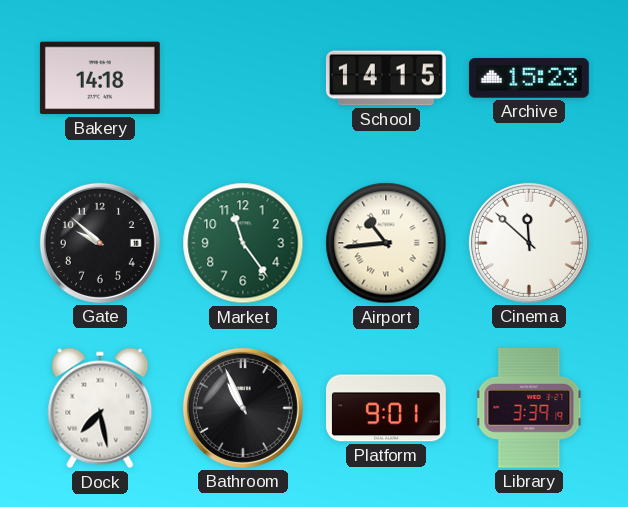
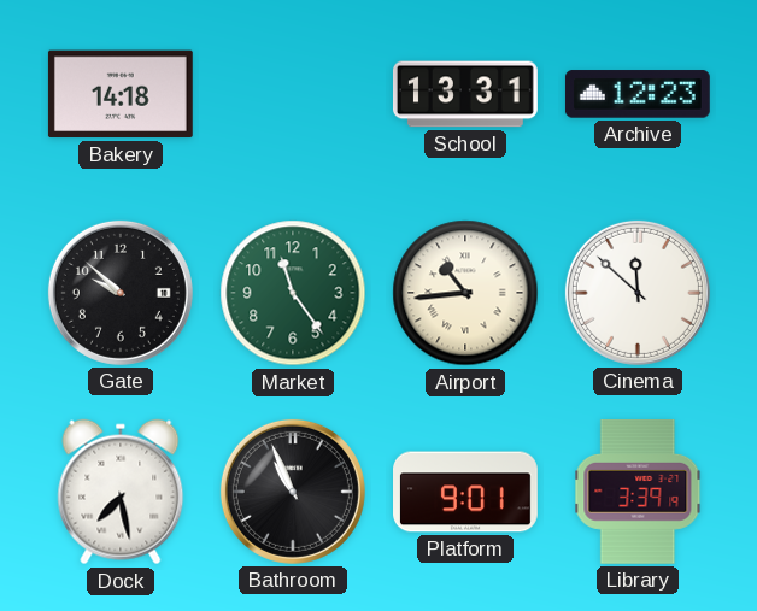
School: 14:15 -> 13:31 (465, 94)
Archive: 15:23 -> 12:23 (638, 94)
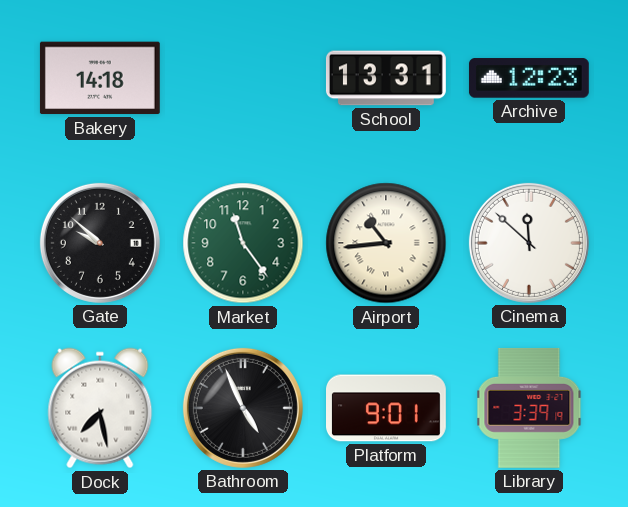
Bathroom: 10:56 -> 4:56 (243, 408)
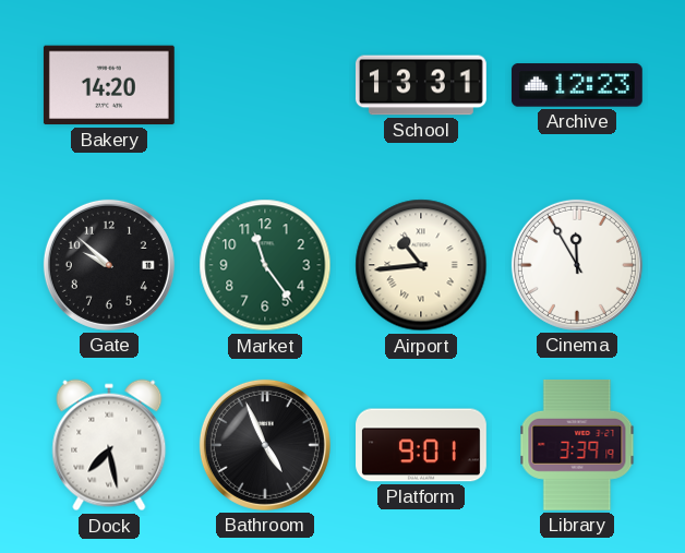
Bakery: 14:18 -> 14:20 (109, 85)
Cinema: 11:52 -> 11:55 (577, 265)
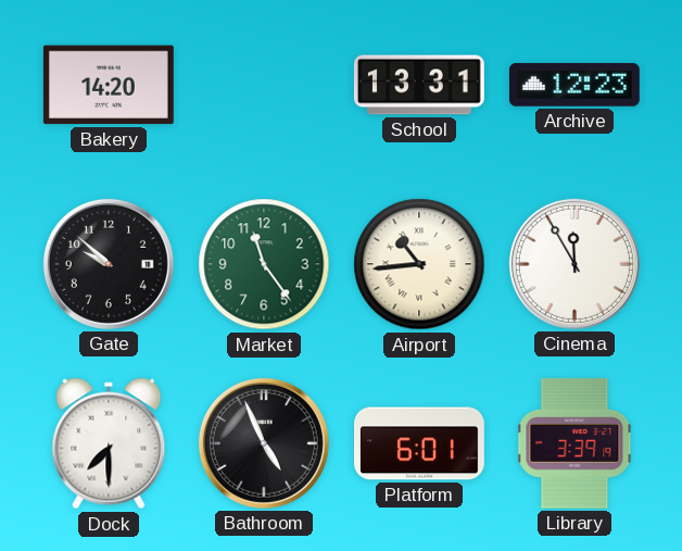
Dock: 7:28 -> 7:30 (109, 443)
Platform: 9:01 -> 6:01 (420, 443)
